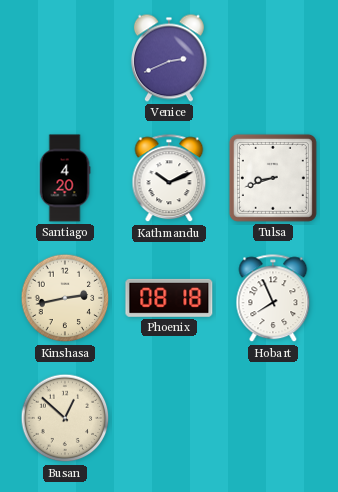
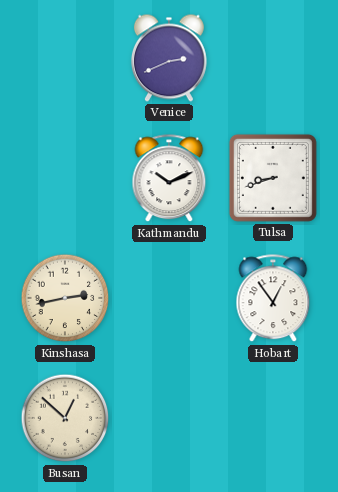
Santiago: 4:20 -> none (65, 178)
Phoenix: 08:18 -> none (169, 298)
Hobart: 7:56 -> 12:54 (273, 299)
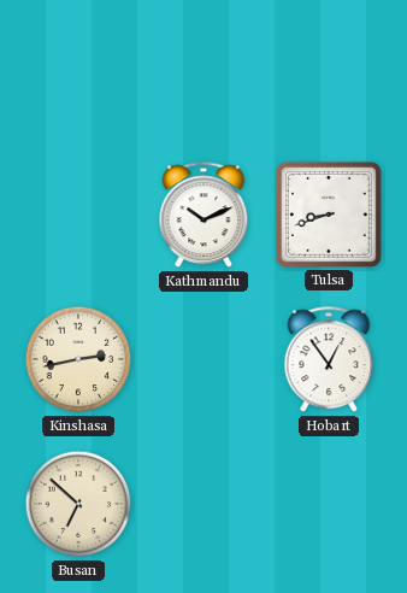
Venice: 2:41 -> none (169, 58)
Busan: 12:52 -> 6:52 (78, 504)
